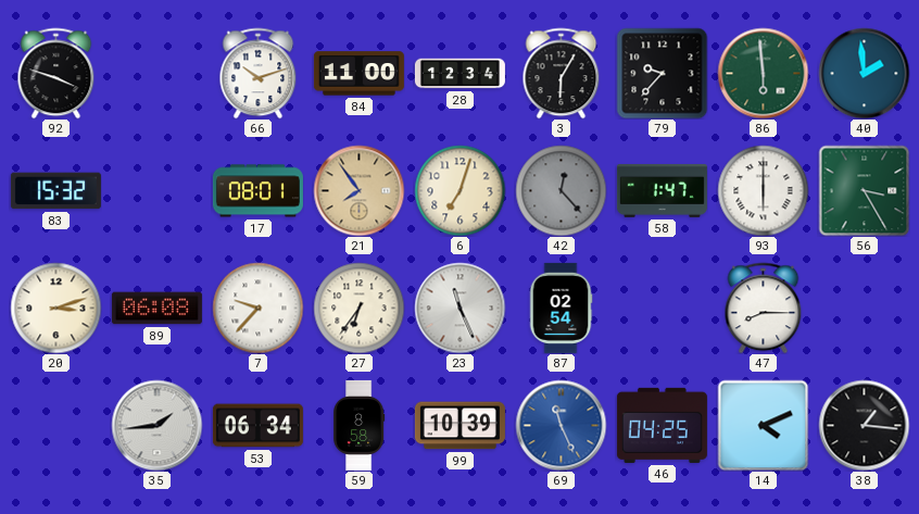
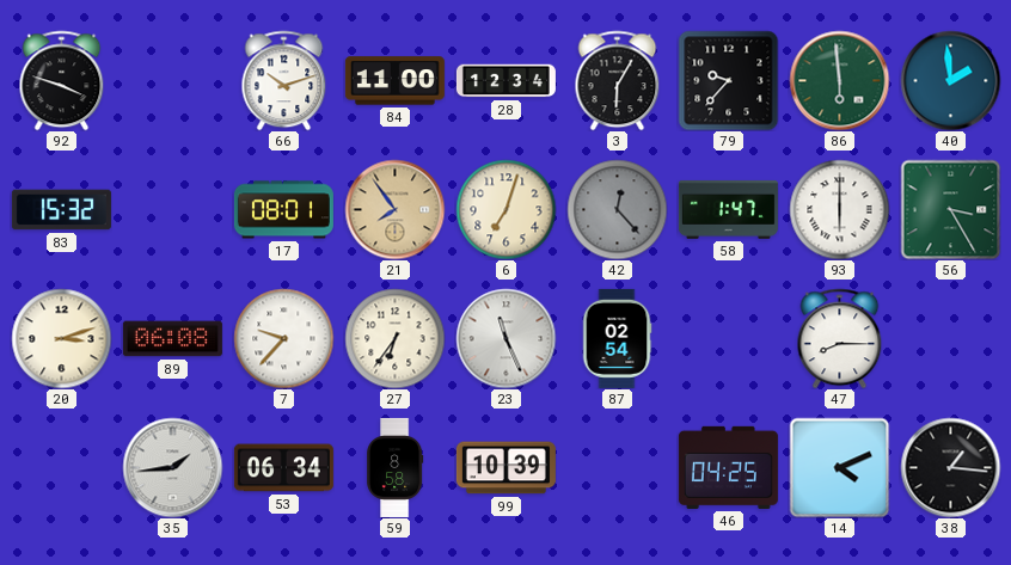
69: 11:26 -> none (561, 425)
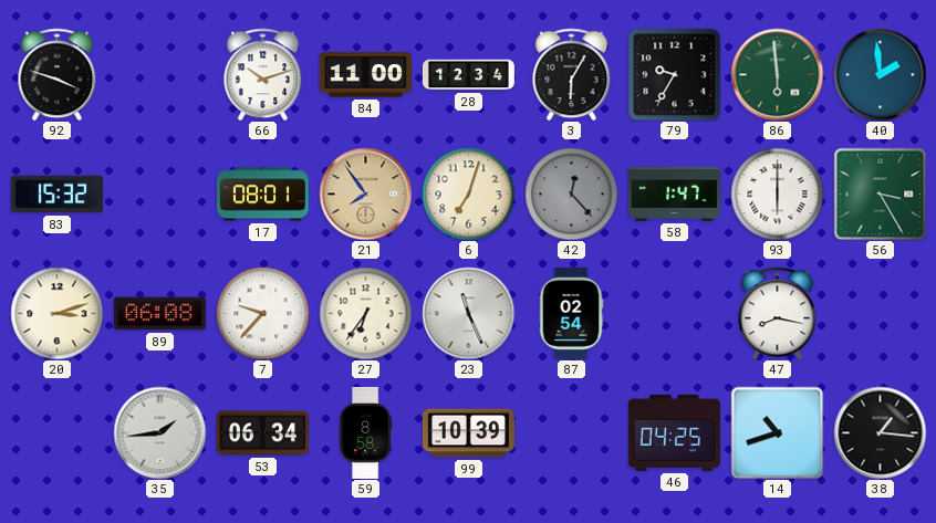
79: 9:37 -> 9:35 (674, 74)
47: 8:15 -> 8:17 (778, 313)
14: 4:11 -> 10:42 (777, 432)
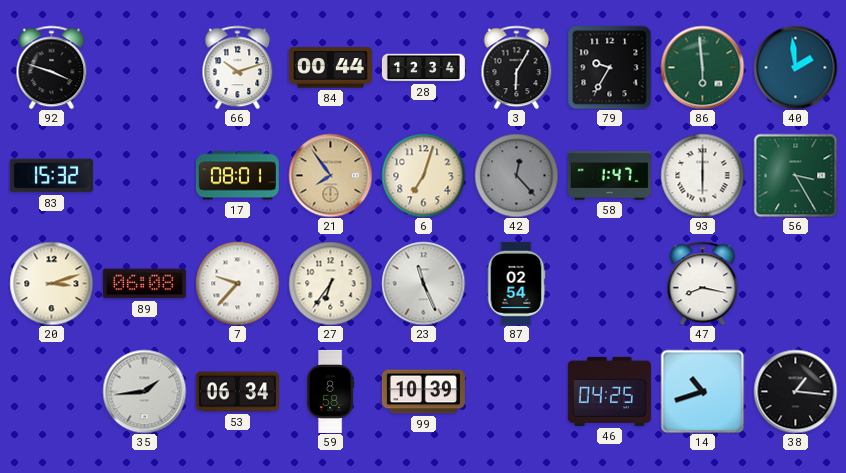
84: 11:00 -> 00:44 (330, 68)
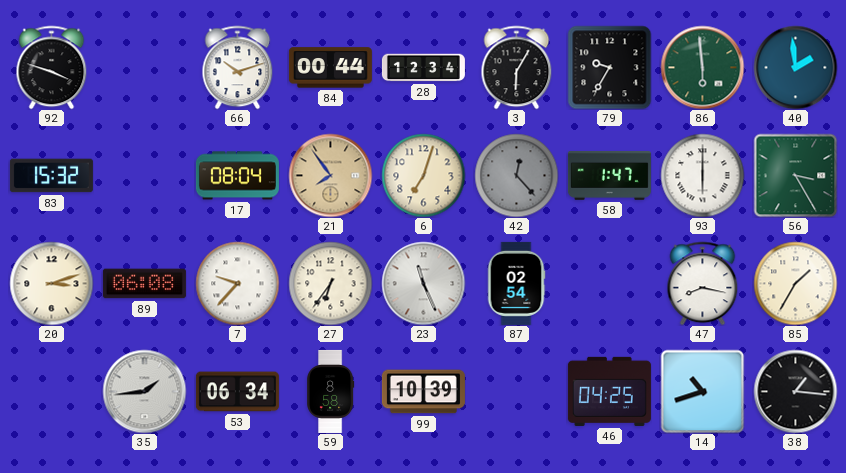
17: 08:01 -> 08:04 (237, 176)
85: none -> 1:35 (795, 283)
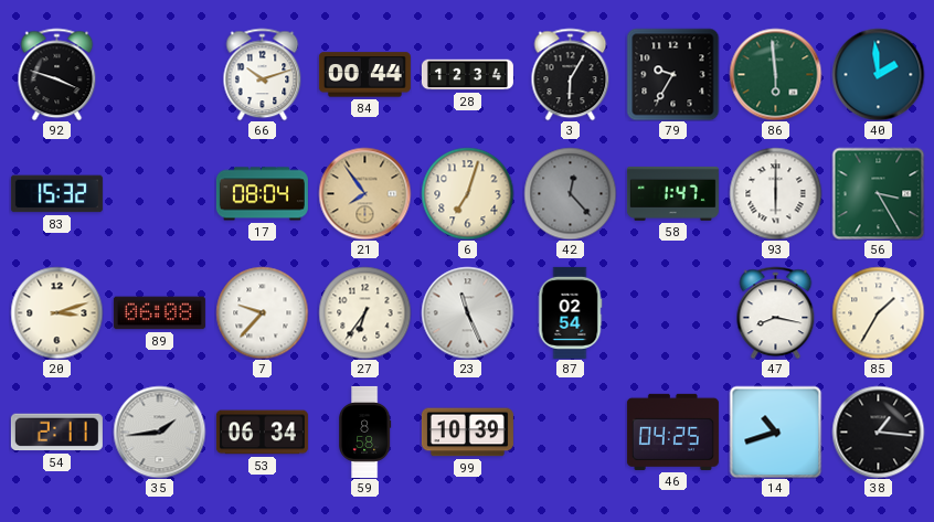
54: none -> 2:11 (56, 433)
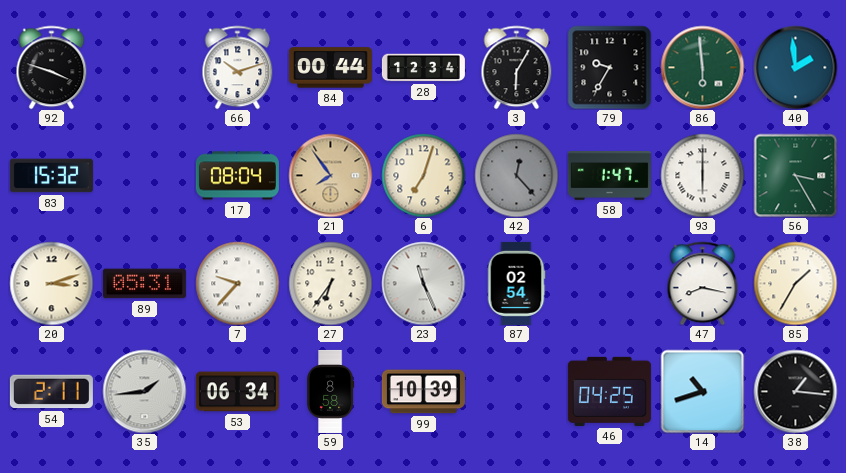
89: 06:08 -> 05:31 (144, 284)
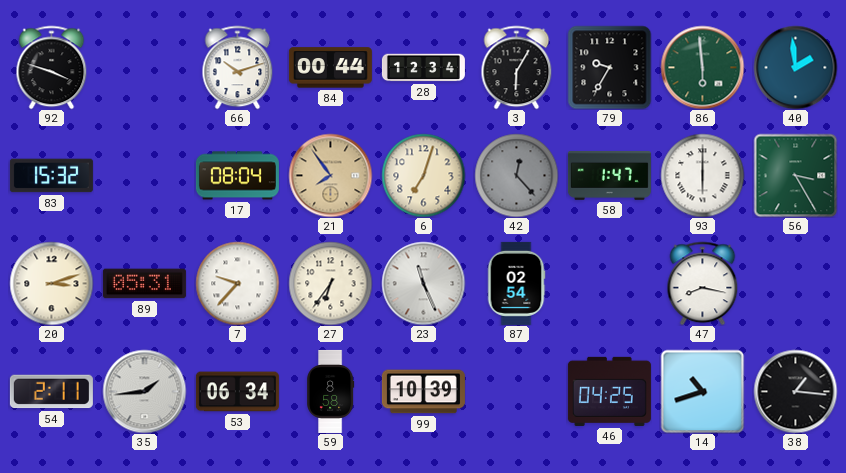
85: 1:35 -> none (795, 283)
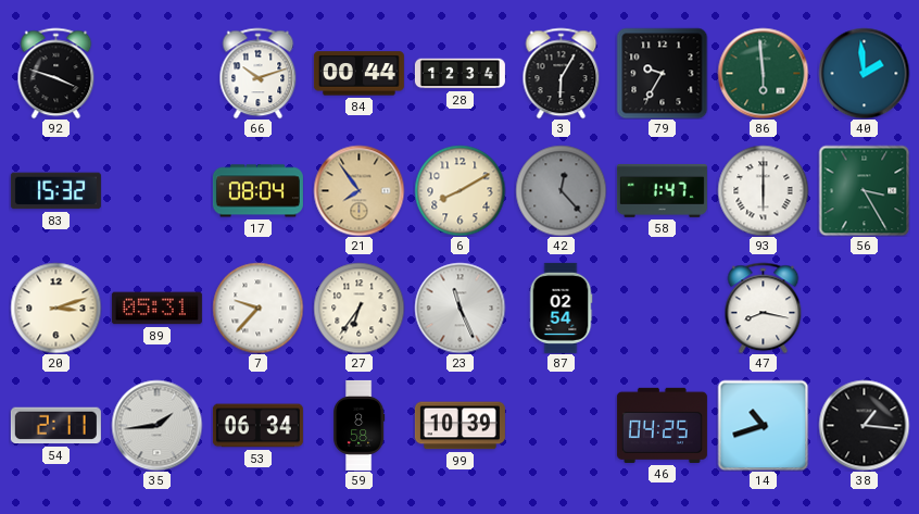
6: 7:03 -> 8:10 (459, 190)
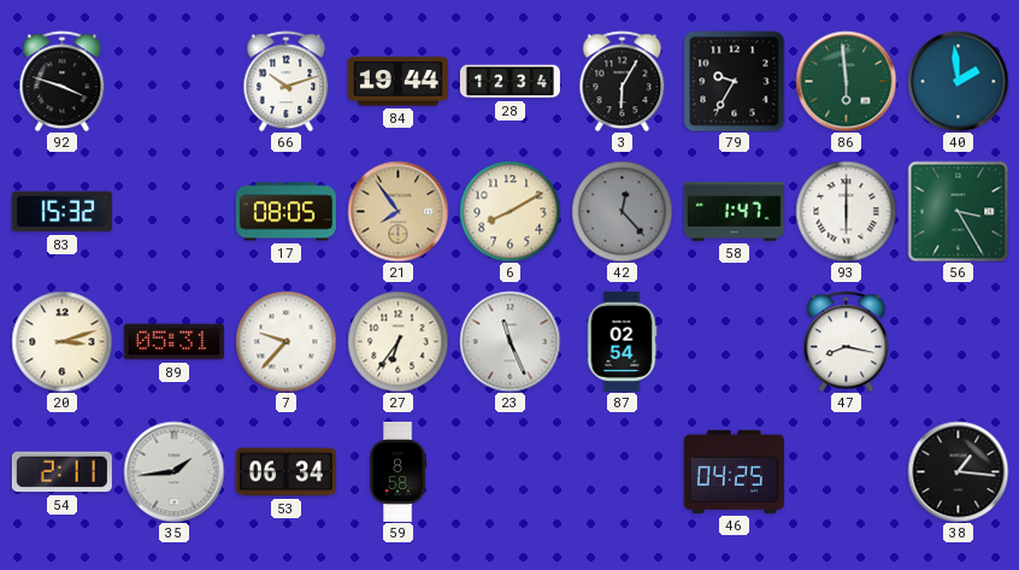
84: 00:44 -> 19:44 (397, 82)
17: 08:04 -> 08:05 (285, 212)
99: 10:39 -> none (459, 426)
14: 10:42 -> none (763, 425)
